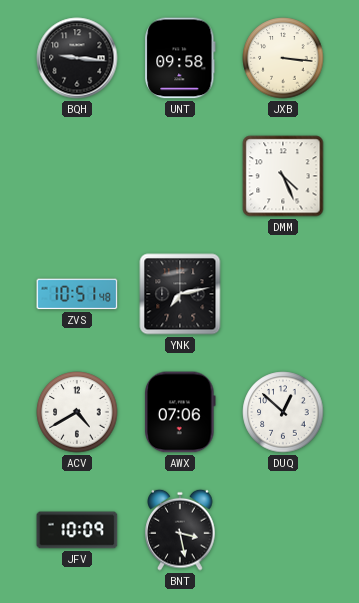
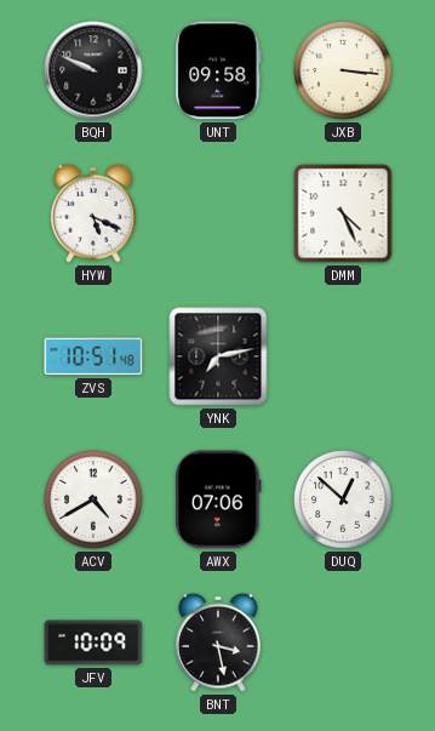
BQH: 9:16 -> 9:49 (93, 70)
HYW: none -> 5:19 (93, 213)
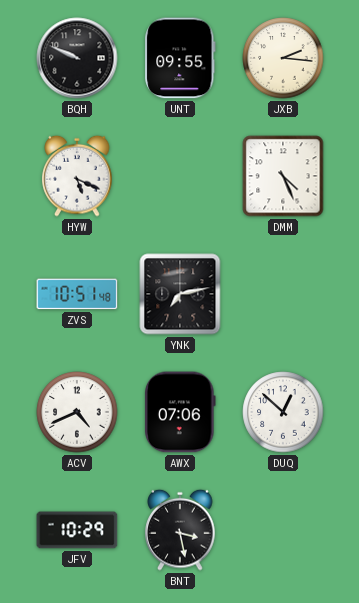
UNT: 09:58 -> 09:55 (180, 58)
JXB: 3:16 -> 2:16 (283, 58)
ACV: 4:40 -> 4:41 (77, 412)
JFV: 10:09 -> 10:29 (77, 530)
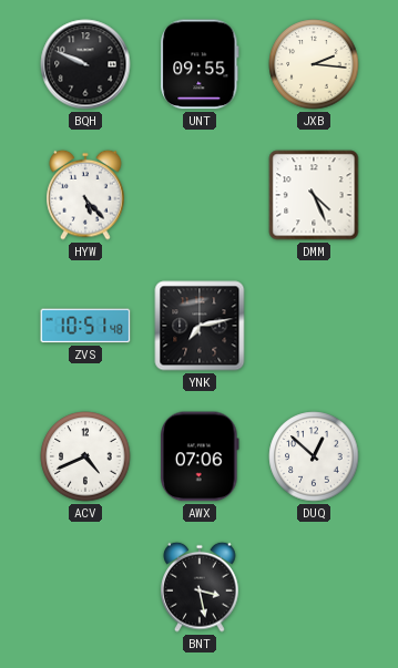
HYW: 5:19 -> 5:23 (85, 195)
JFV: 10:29 -> none (77, 530)
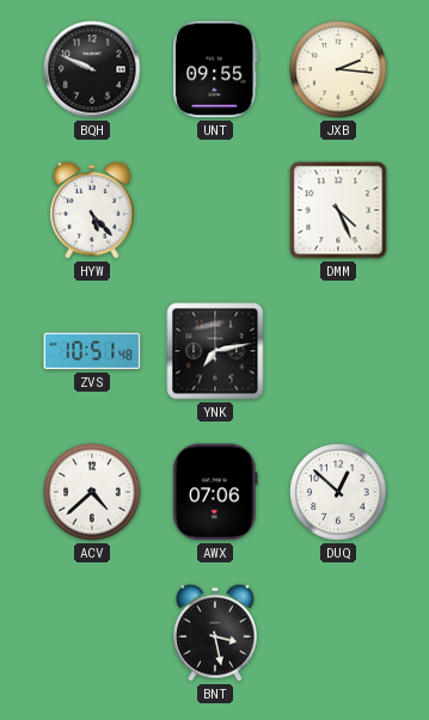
ACV: 4:41 -> 4:38 (92, 492)
